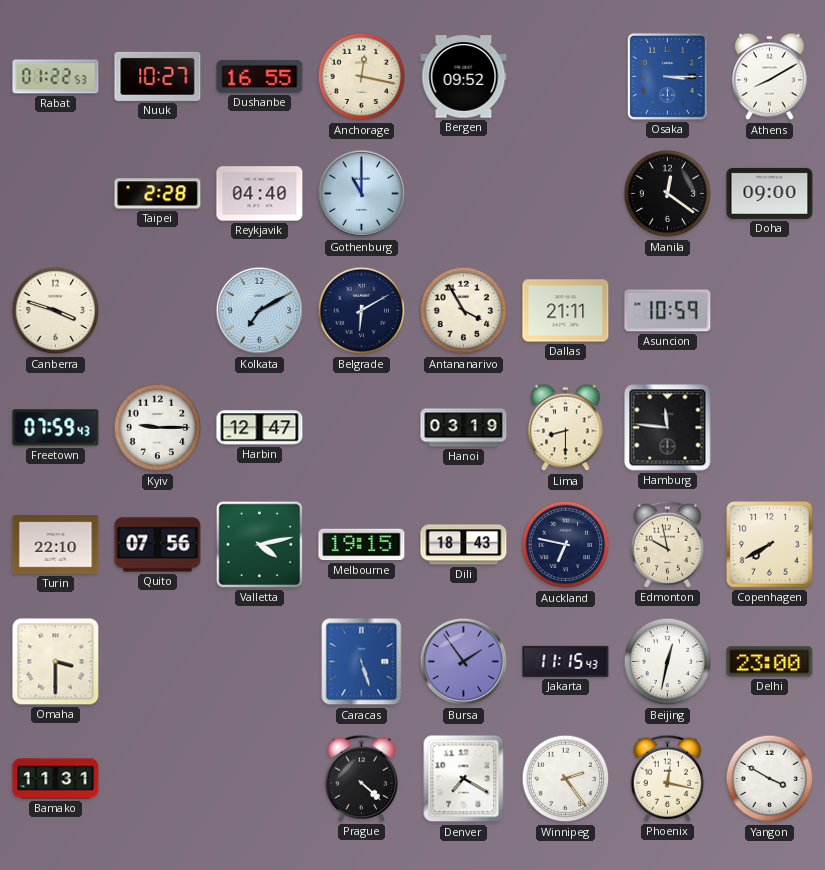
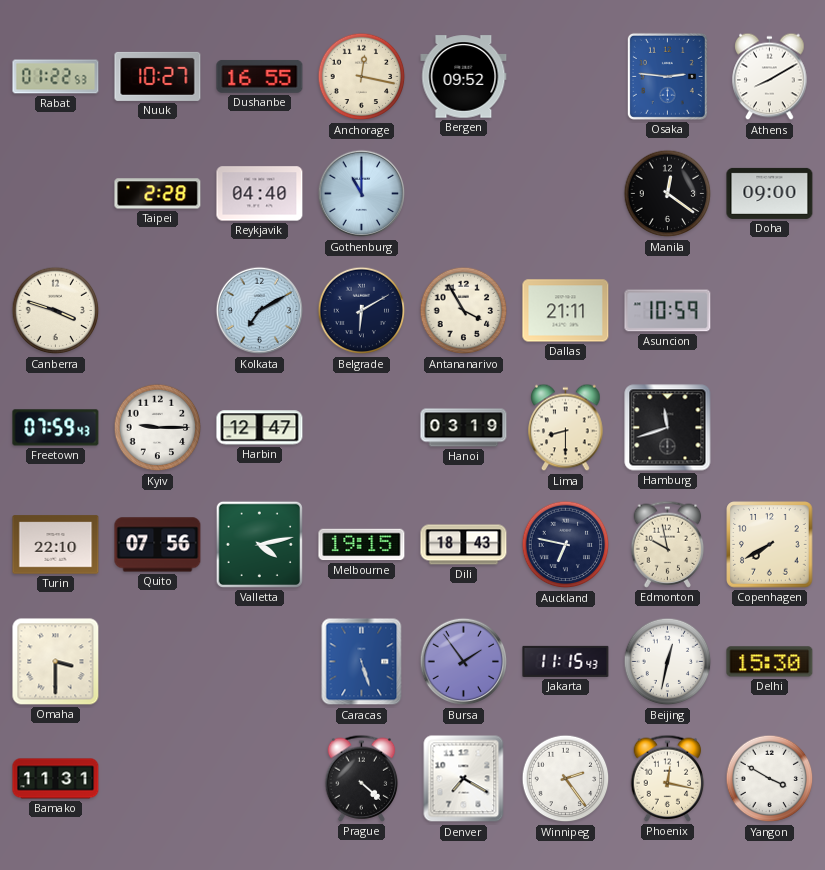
Osaka: 3:15 -> 2:46 (667, 76)
Hamburg: 11:46 -> 11:42 (668, 428)
Delhi: 23:00 -> 15:30 (770, 662)
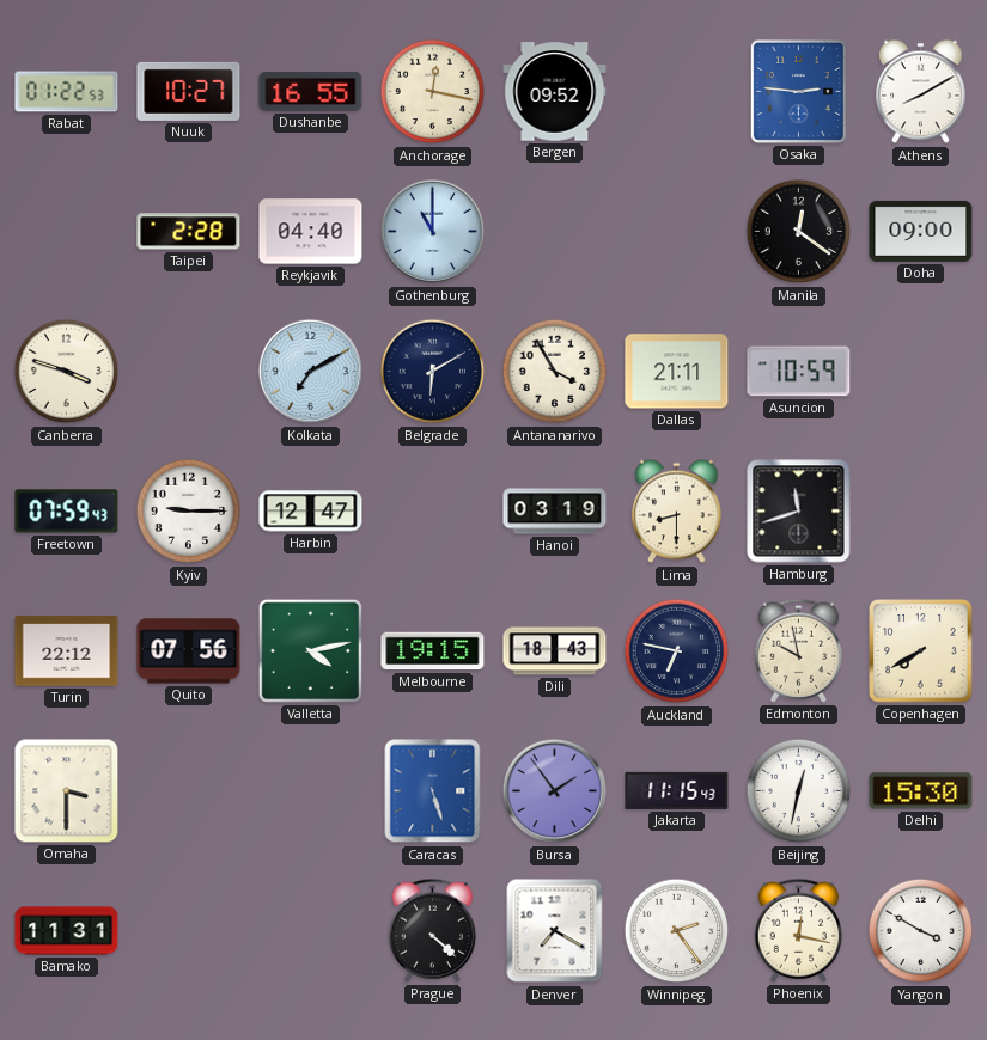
Turin: 22:10 -> 22:12 (67, 651)
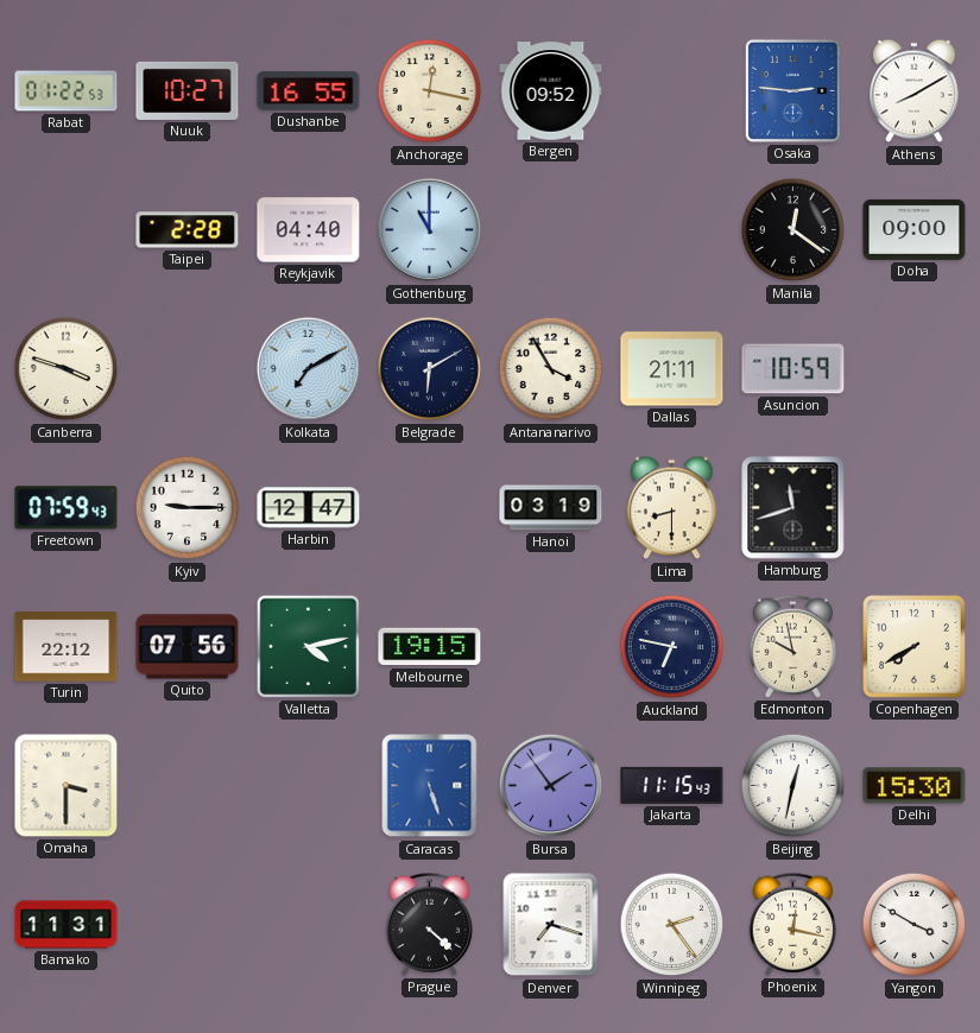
Dili: 18:43 -> none (555, 651)
Denver: 7:20 -> 7:18 (551, 925)
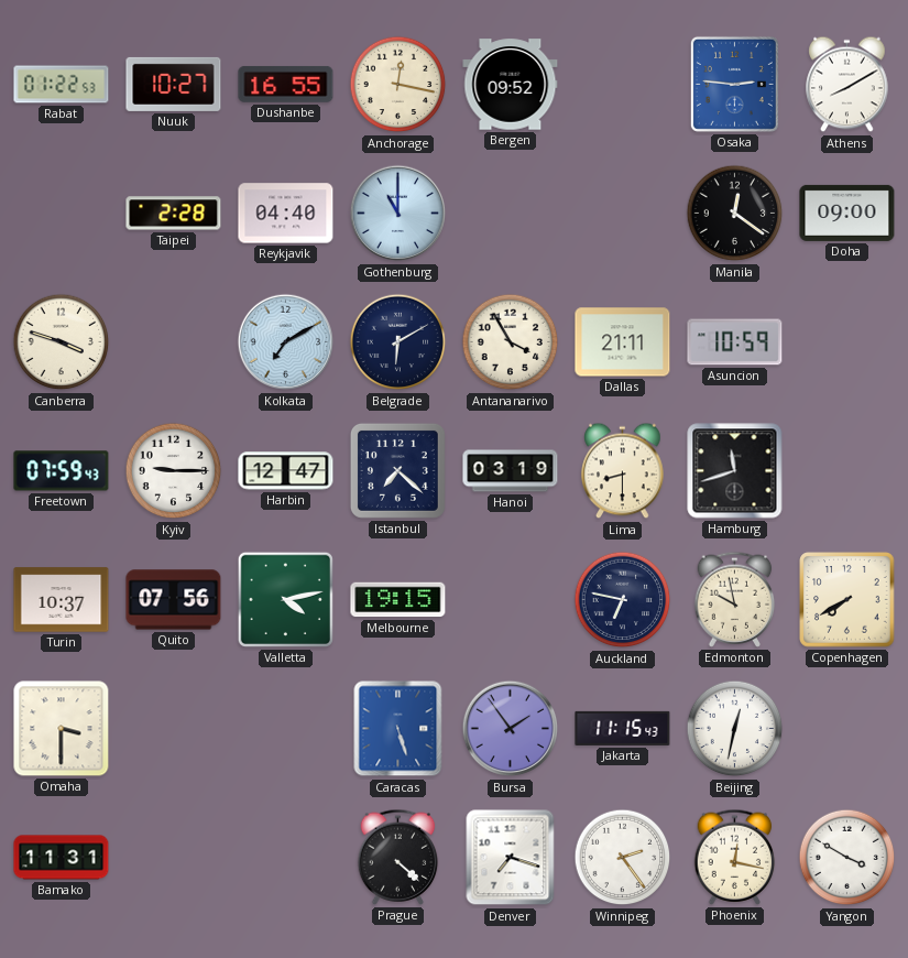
Istanbul: none -> 7:22 (397, 470)
Turin: 22:12 -> 10:37 (62, 600)
Delhi: 15:30 -> none (915, 786)
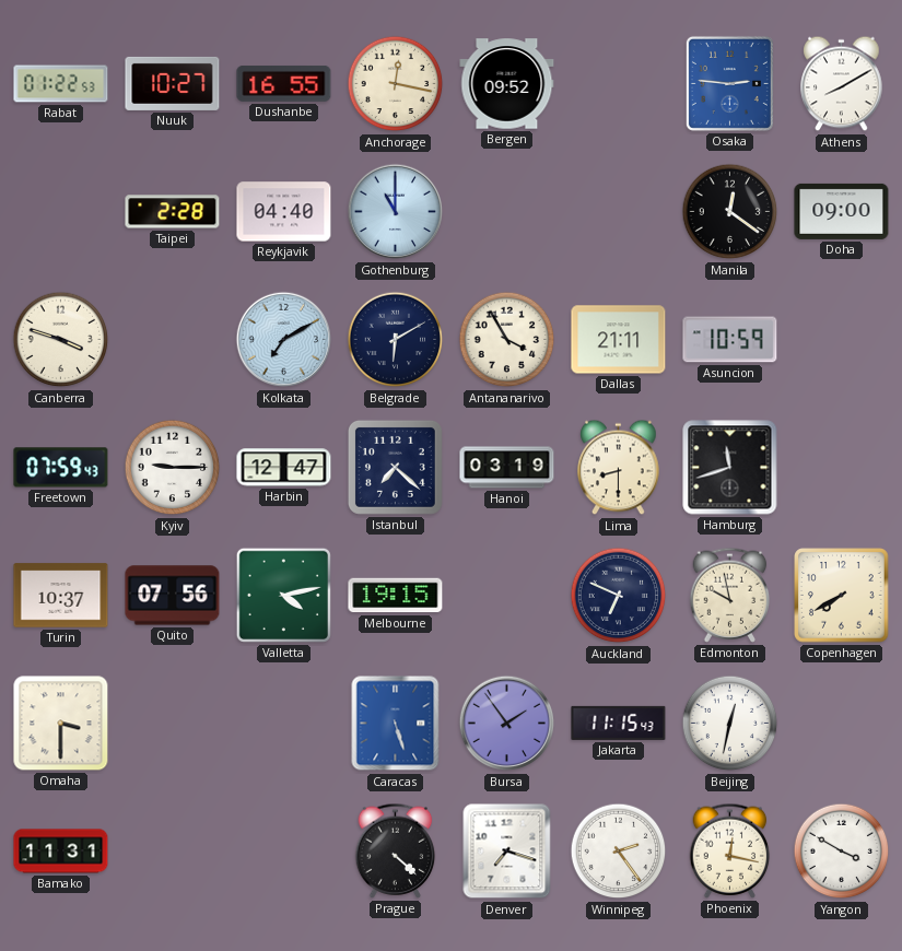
Auckland: 6:47 -> 6:49 (619, 596)
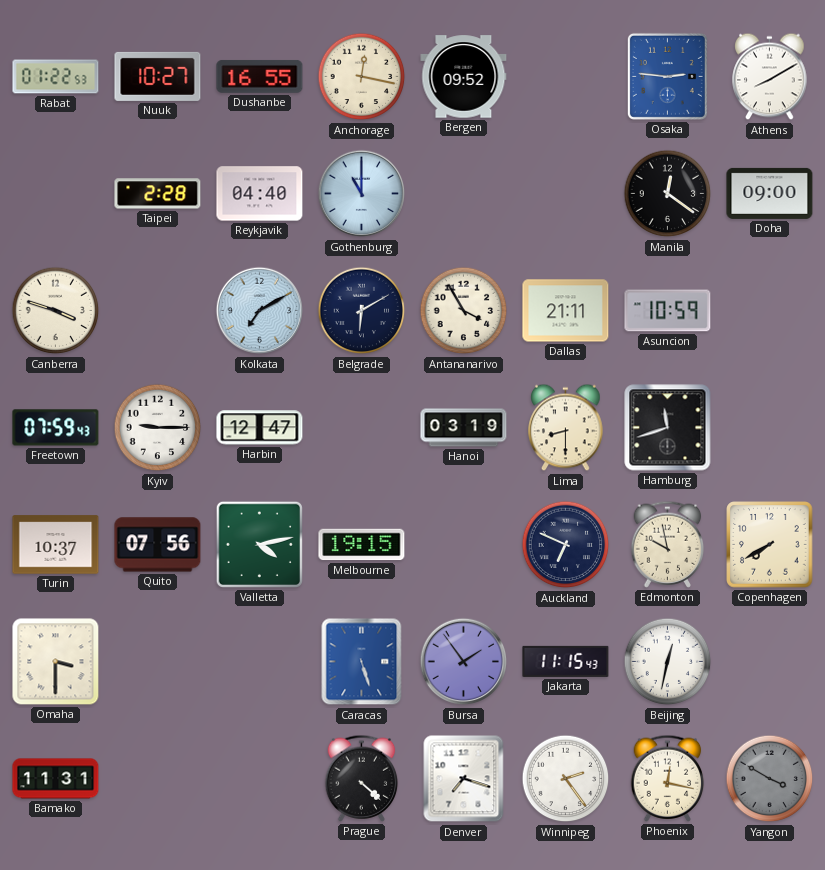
Istanbul: 7:22 -> none (395, 467)
Yangon dial: white -> grey (770, 779)
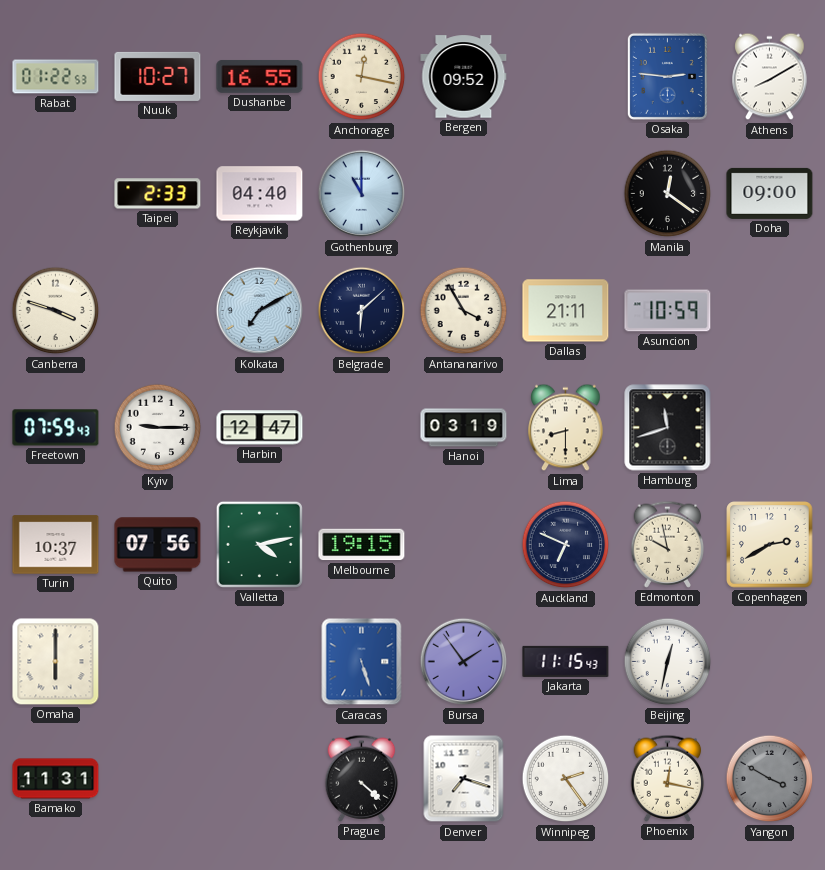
Taipei: 2:28 -> 2:33 (158, 194)
Belgrade: 6:10 -> 6:08 (362, 311)
Copenhagen: 7:40 -> 2:40 (770, 545)
Omaha: 3:30 -> 6:00 (56, 662)
